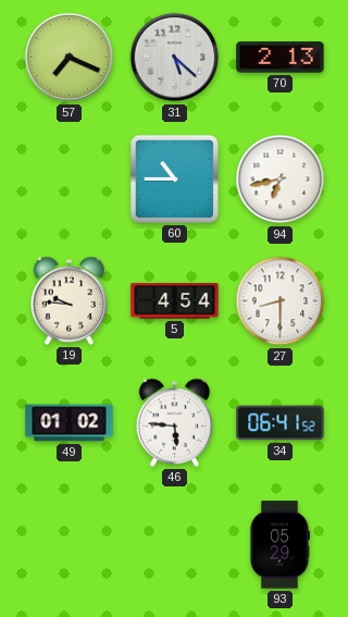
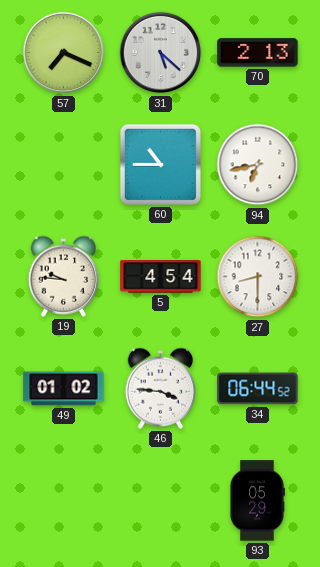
46: 5:46 -> 3:46 (161, 388)
34: 06:41 -> 06:44 (258, 389)
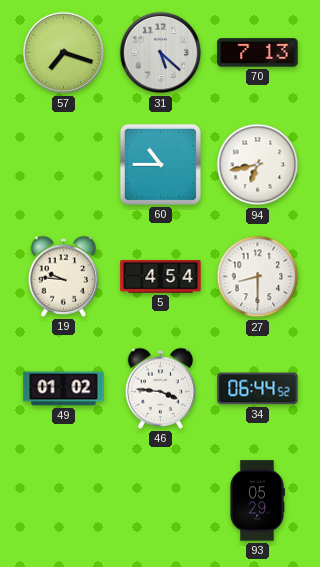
57: 7:19 -> 7:18 (64, 53)
70: 2:13 -> 7:13 (258, 53)
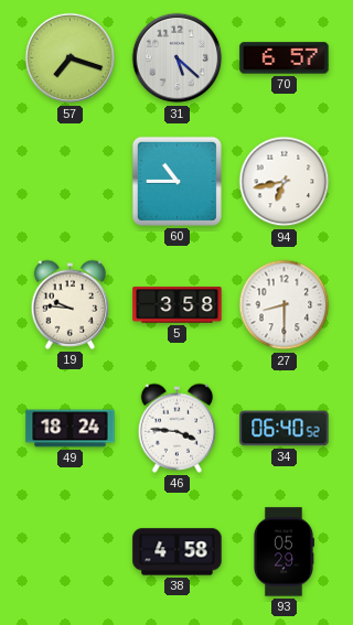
70: 7:13 -> 6:57 (285, 58)
5: 4:54 -> 3:58 (178, 305)
49: 01:02 -> 18:24 (71, 429)
34: 06:44 -> 06:40 (285, 429)
38: none -> 4:58 (178, 552)
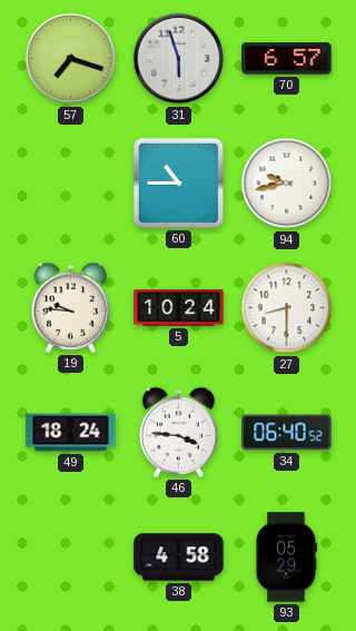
31: 5:22 -> 5:57 (179, 59)
94: 6:43 -> 9:43 (287, 184)
5: 3:58 -> 10:24 (179, 308)
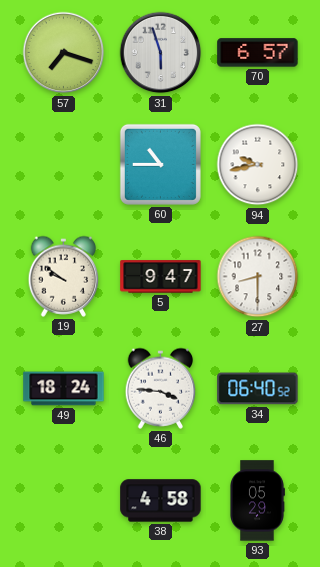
19: 9:46 -> 9:51 (64, 276)
5: 10:24 -> 9:47 (161, 277)
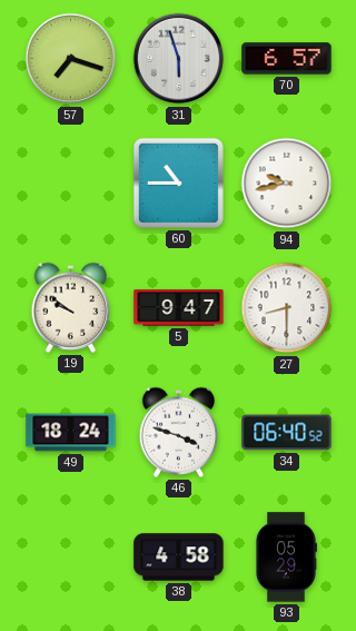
46: 3:46 -> 3:48 (179, 432)
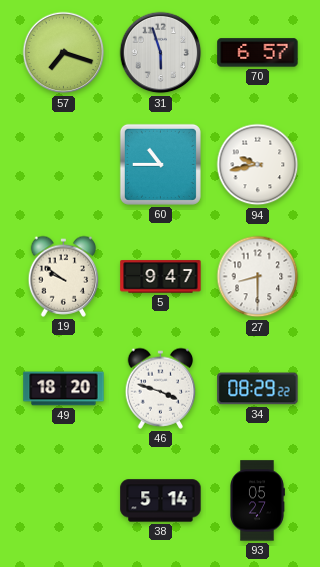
49: 18:24 -> 18:20 (64, 389)
34: 06:40 -> 08:29 (258, 389)
38: 4:58 -> 5:14 (161, 501)
93: 05:29 -> 05:27 (258, 501)
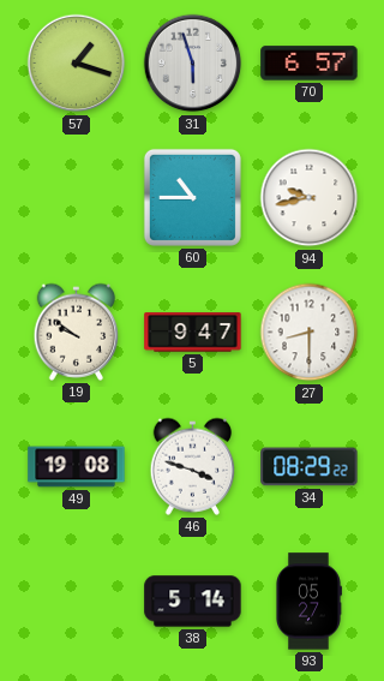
57: 7:18 -> 1:18 (77, 64)
49: 18:20 -> 19:08 (77, 467)
